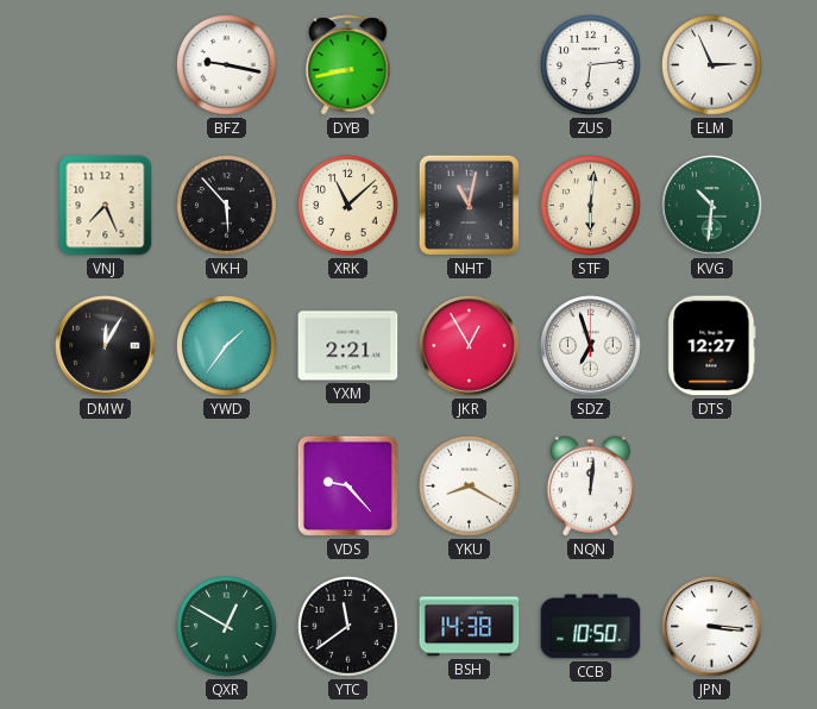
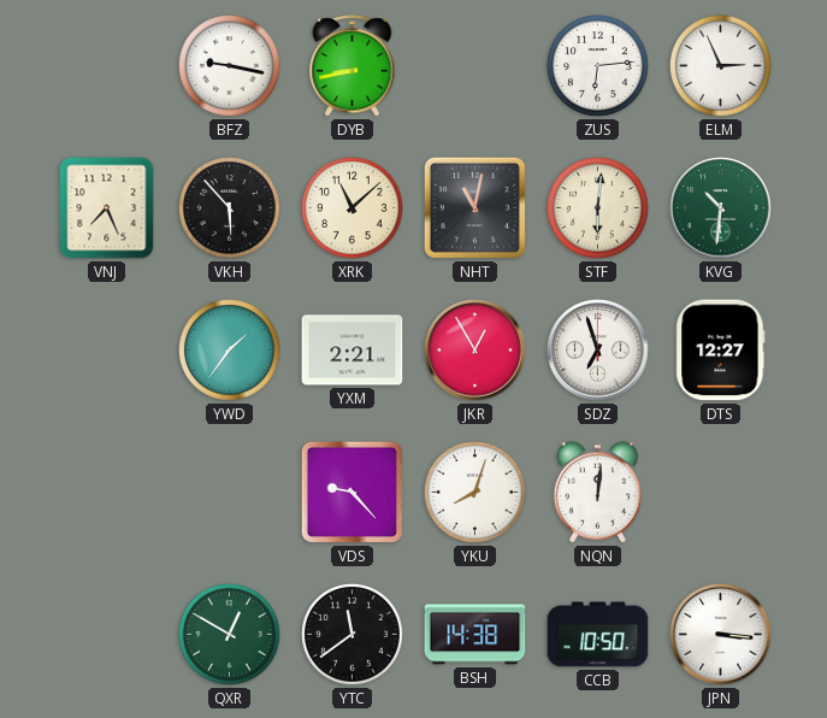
DMW: 12:05 -> none (106, 346)
YKU: 8:20 -> 8:03 (475, 493)
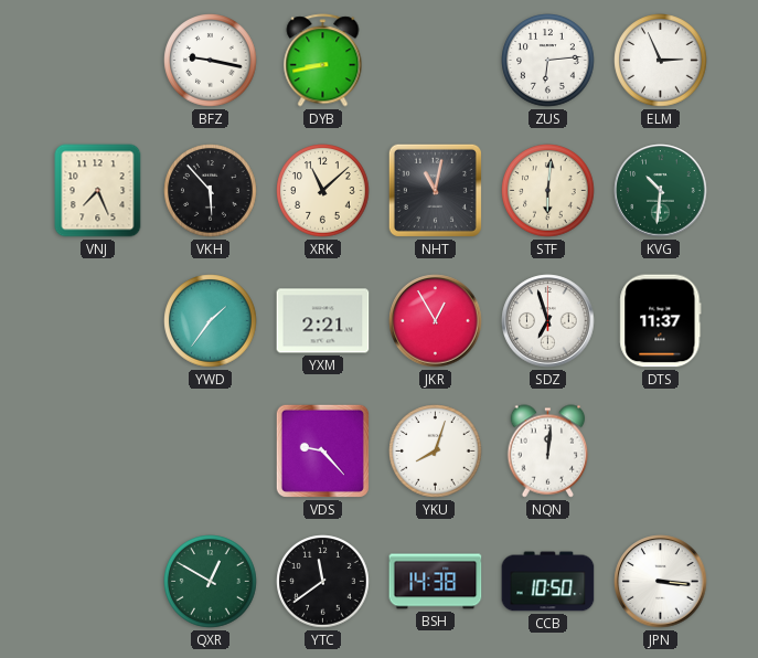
DTS: 12:27 -> 11:37 (661, 321)
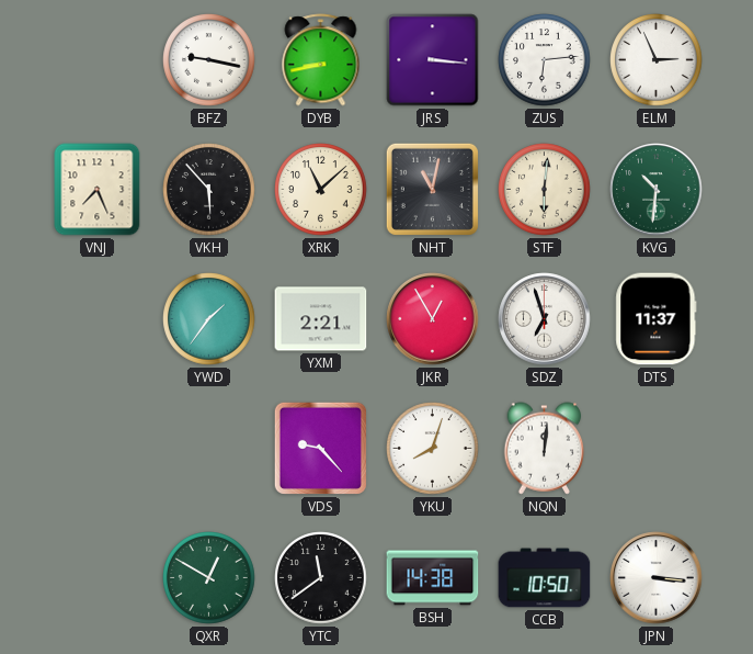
JRS: none -> 3:16 (433, 60)
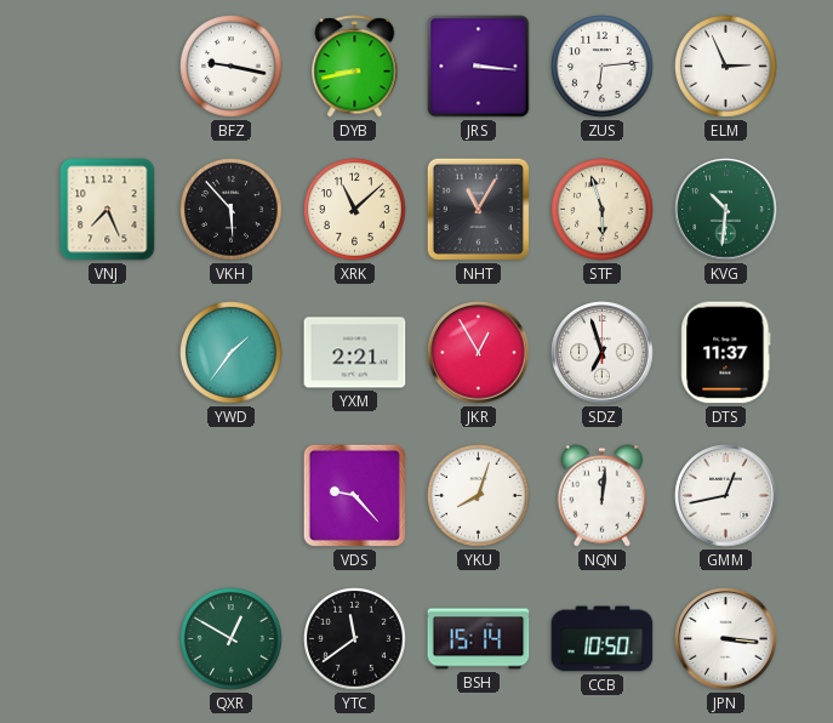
NHT: 11:02 -> 11:05 (478, 209)
STF: 6:01 -> 5:57 (603, 210)
GMM: none -> 12:43 (726, 496)
BSH: 14:38 -> 15:14 (479, 639)
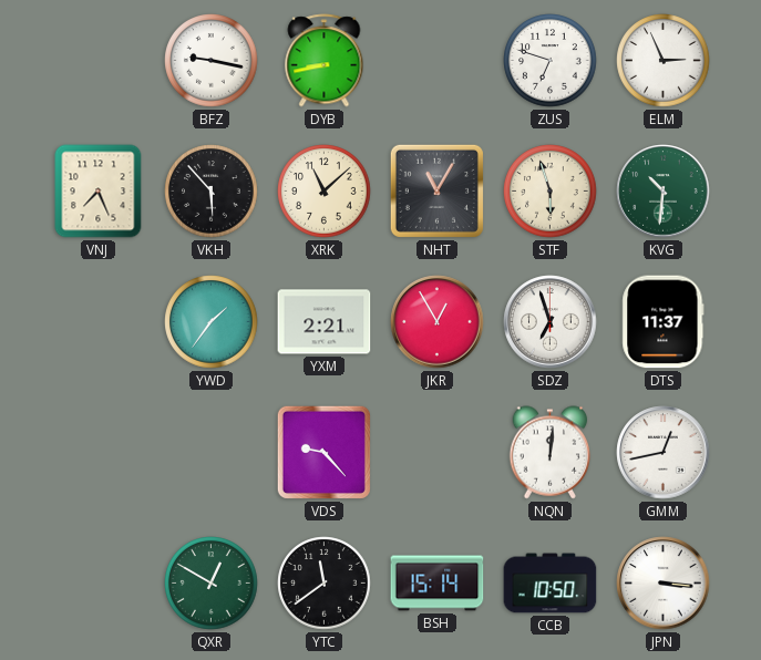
JRS: 3:16 -> none (479, 67)
ZUS: 6:14 -> 6:48 (551, 61)
YKU: 8:03 -> none (479, 496)
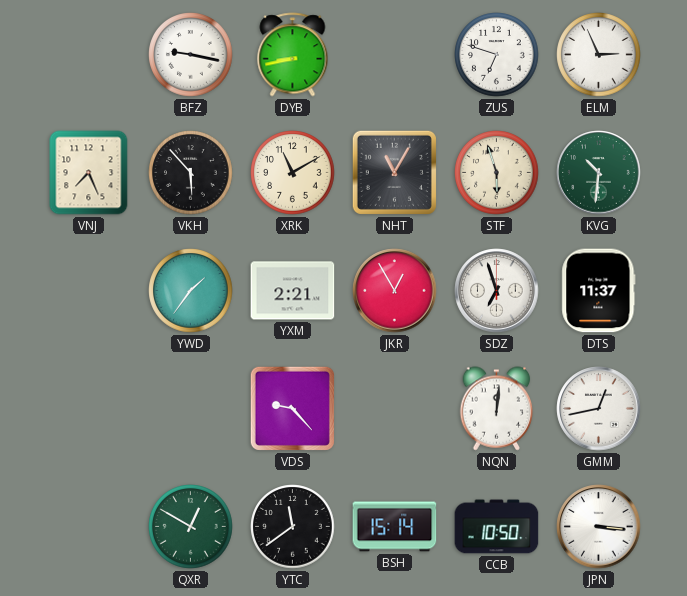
XRK: 11:08 -> 11:10 (293, 173)
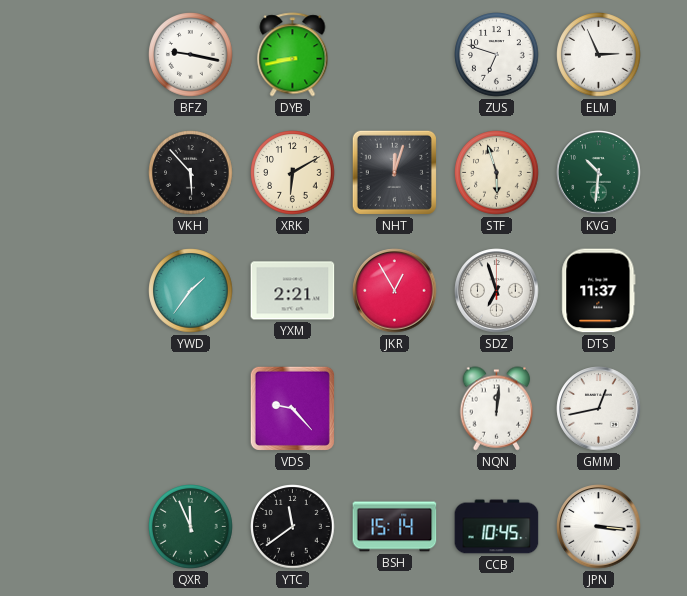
VNJ: 7:26 -> none (89, 173)
XRK: 11:10 -> 6:10 (293, 173)
NHT: 11:05 -> 12:03 (394, 172)
QXR: 12:50 -> 11:56 (191, 527)
CCB: 10:50 -> 10:45 (497, 527)
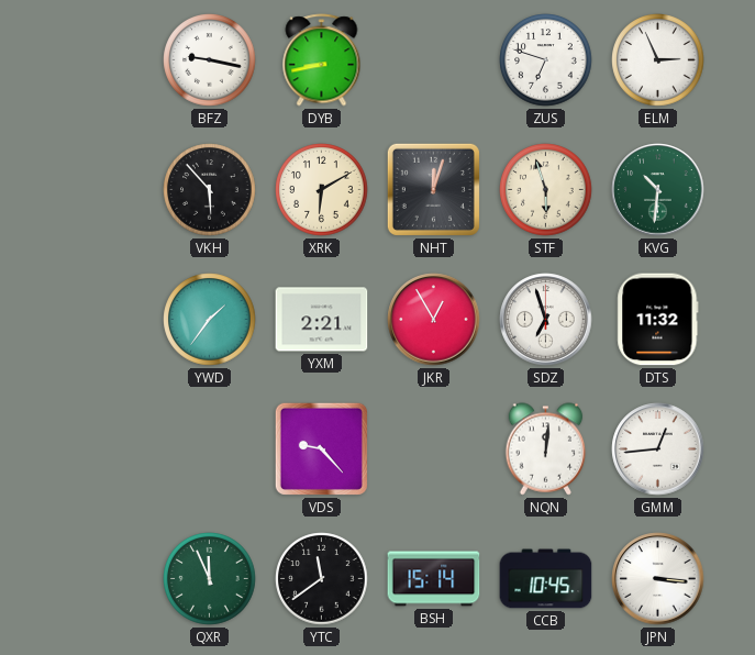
DTS: 11:37 -> 11:32 (658, 320)
GMM: 12:43 -> 12:44 (658, 449)
